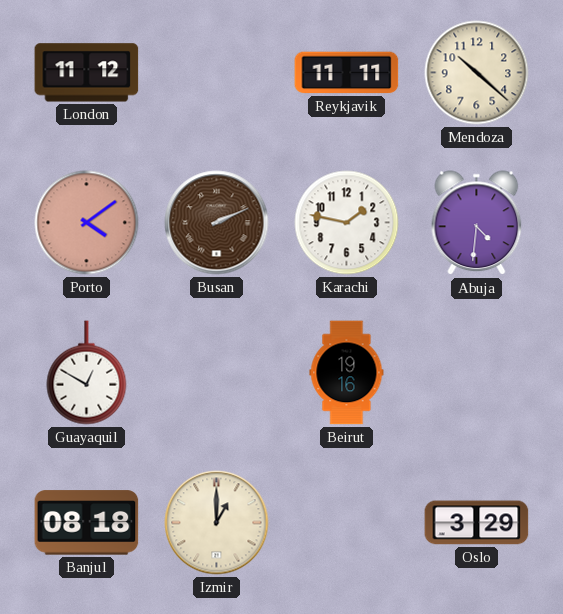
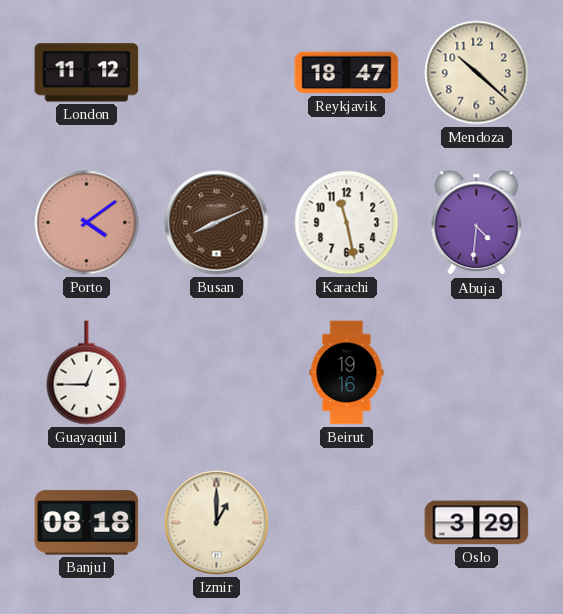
Reykjavik: 11:11 -> 18:47 (347, 73)
Busan: 2:11 -> 8:11 (217, 223)
Karachi: 1:47 -> 11:28 (347, 223)
Guayaquil: 12:50 -> 12:45 (87, 373)
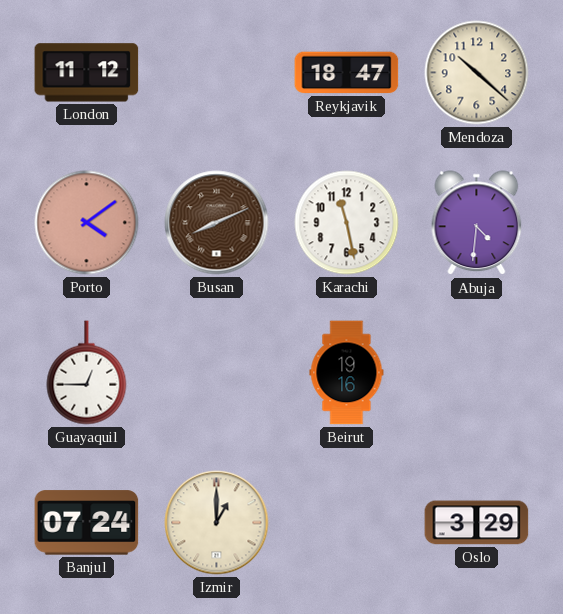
Banjul: 08:18 -> 07:24 (87, 523)
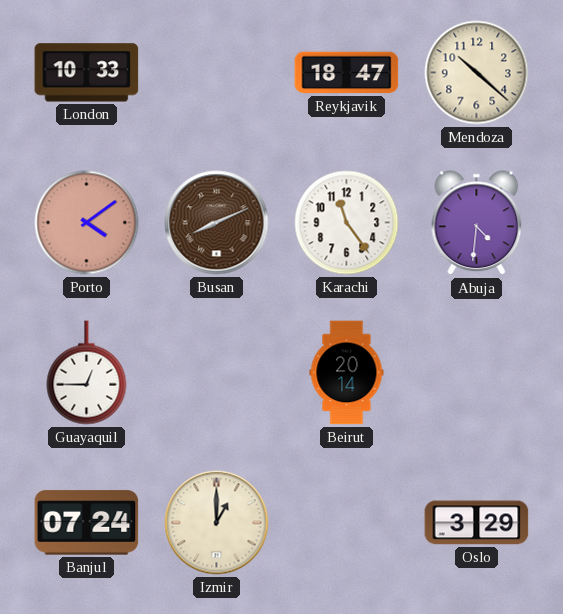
London: 11:12 -> 10:33 (87, 73)
Karachi: 11:28 -> 11:24 (347, 223)
Beirut: 19:16 -> 20:14 (347, 373)
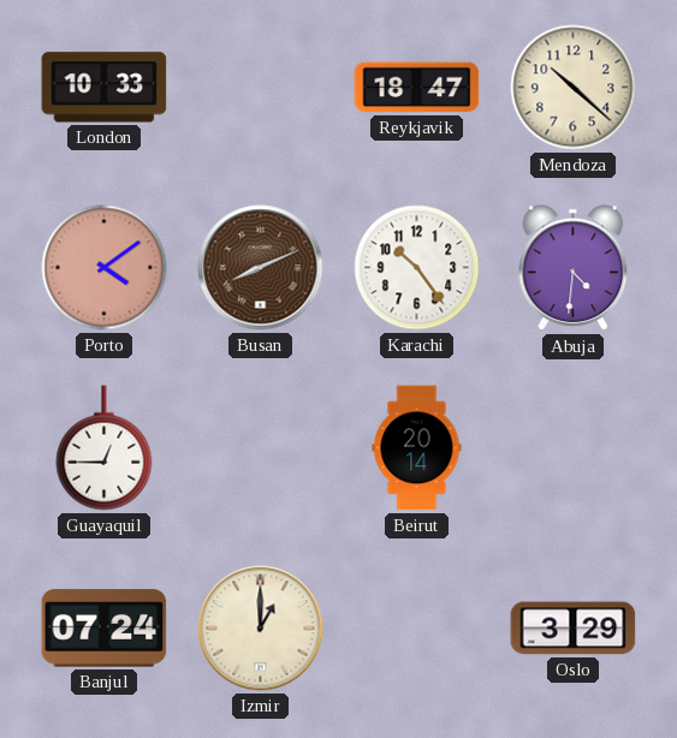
Karachi: 11:24 -> 10:24 (417, 268)
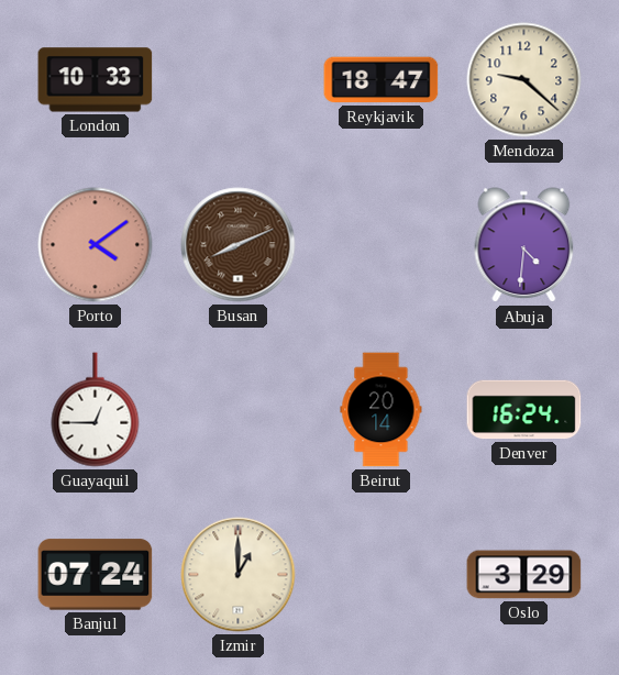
Mendoza: 10:22 -> 9:22 (524, 80)
Karachi: 10:24 -> none (417, 268)
Denver: none -> 16:24 (524, 410)
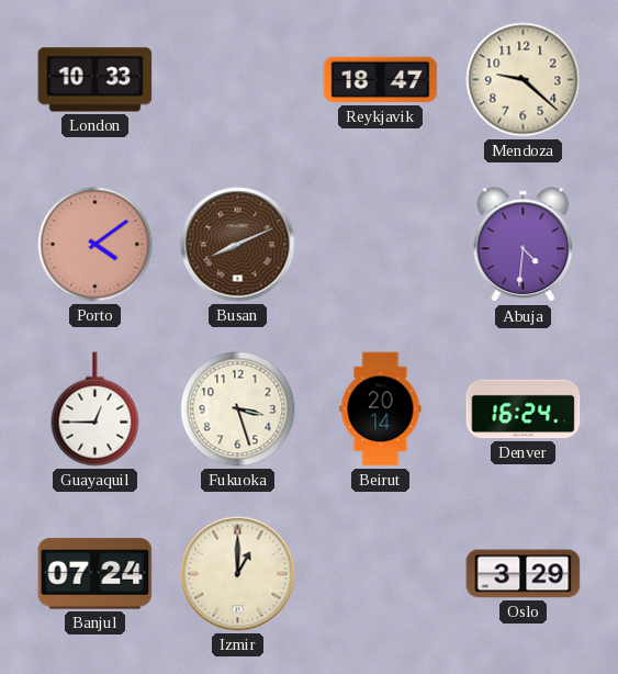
Fukuoka: none -> 3:27 (238, 409)
